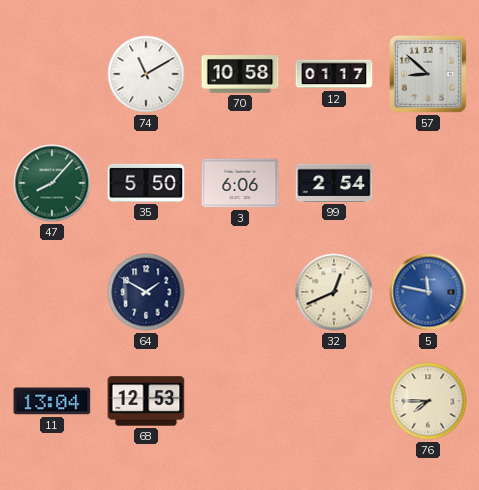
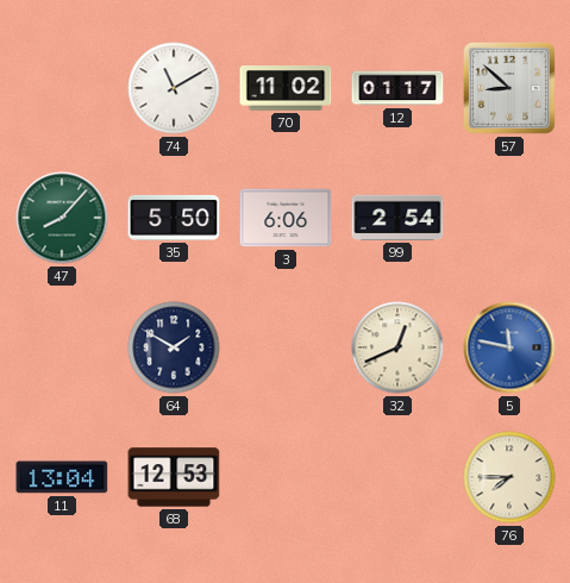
70: 10:58 -> 11:02 (286, 88)
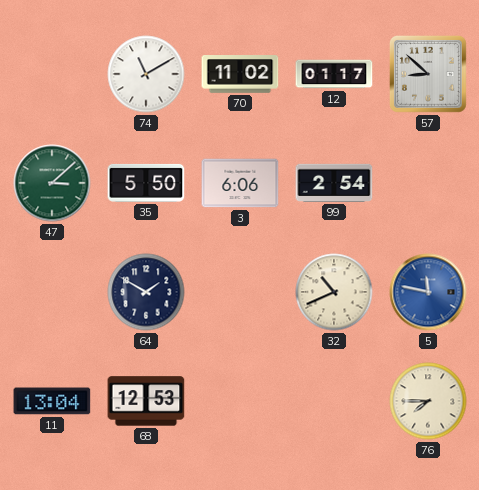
47: 8:07 -> 3:08 (52, 183)
32: 12:41 -> 10:41 (334, 292)
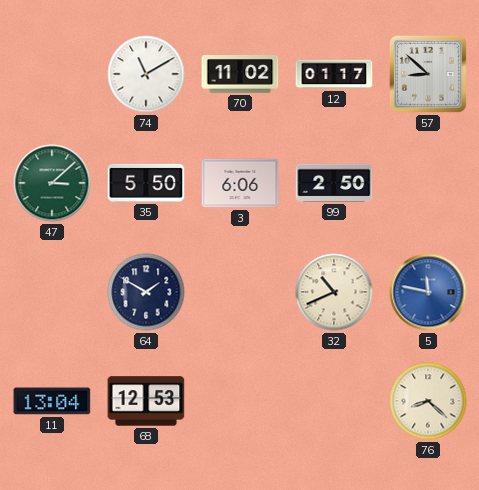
99: 2:54 -> 2:50 (334, 183)
76: 7:45 -> 8:22 (428, 401)
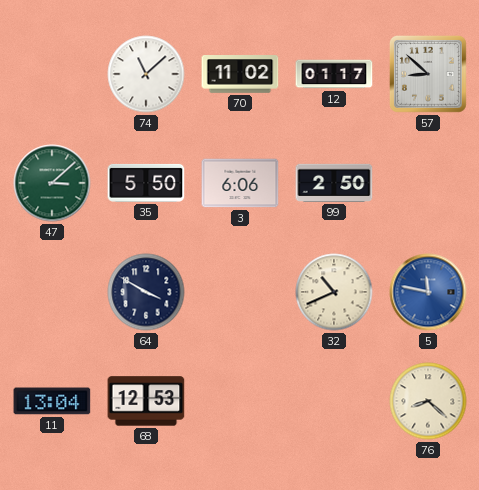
74: 11:10 -> 11:08 (146, 74)
64: 1:50 -> 3:50 (146, 292)
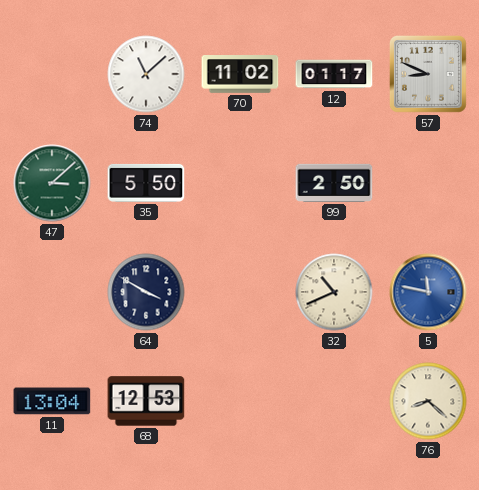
57: 8:52 -> 8:49 (428, 74)
3: 6:06 -> none (240, 183)
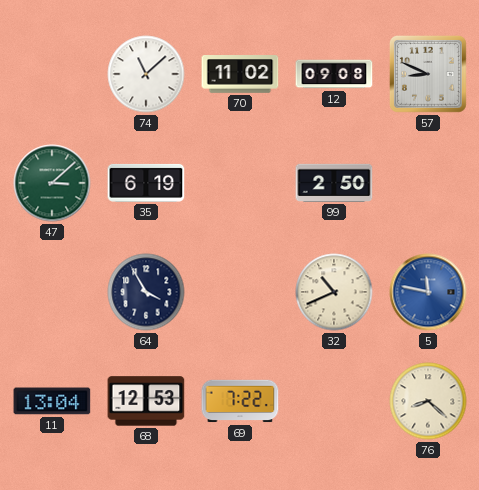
12: 01:17 -> 09:08 (334, 74)
35: 5:50 -> 6:19 (146, 183)
64: 3:50 -> 3:55 (146, 292)
69: none -> 7:22 (240, 401)
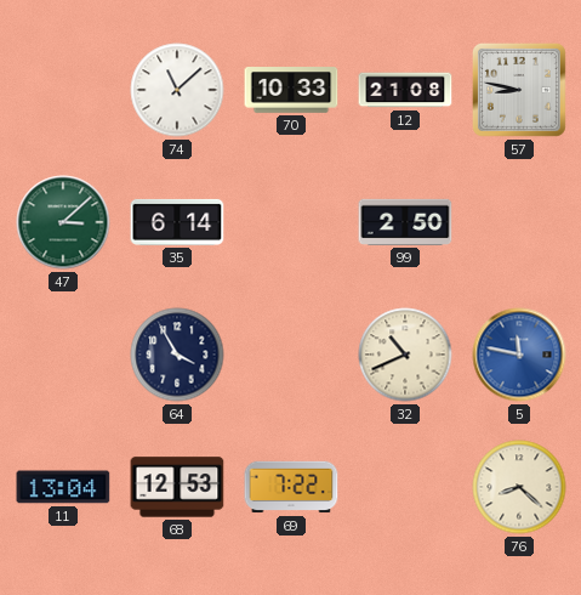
70: 11:02 -> 10:33 (291, 90)
12: 09:08 -> 21:08 (405, 90)
57: 8:49 -> 8:47 (519, 90)
35: 6:19 -> 6:14 (177, 222)
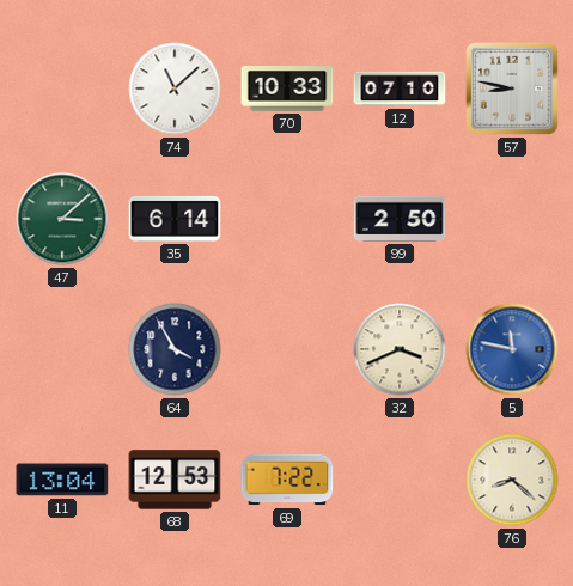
12: 21:08 -> 07:10 (400, 88)
32: 10:41 -> 3:41 (400, 349)
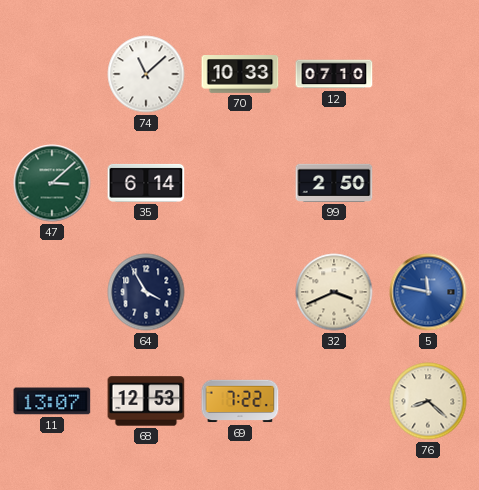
57: 8:47 -> none (512, 88)
11: 13:04 -> 13:07 (52, 401)
